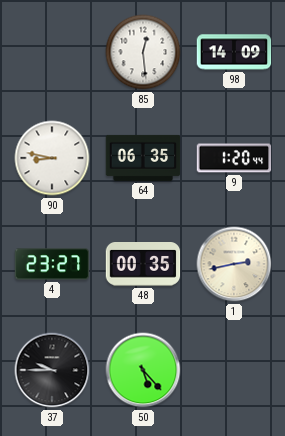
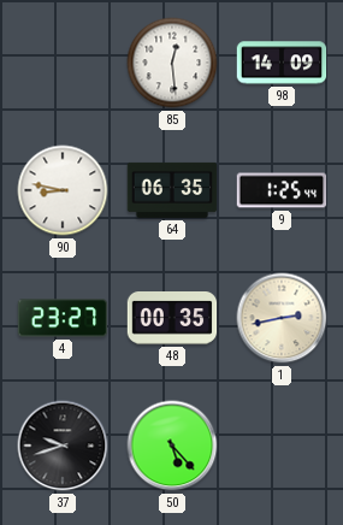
9: 1:20 -> 1:25 (282, 190)
37: 9:45 -> 9:42 (63, 446)
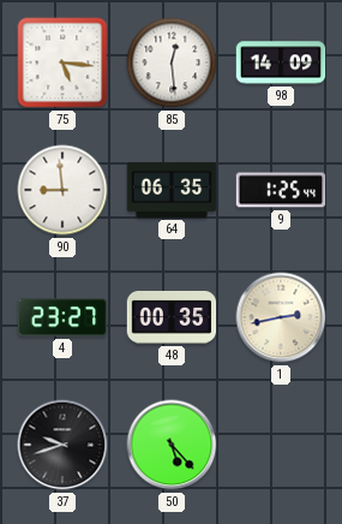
75: none -> 5:16 (62, 62)
90: 8:47 -> 8:59 (62, 190)
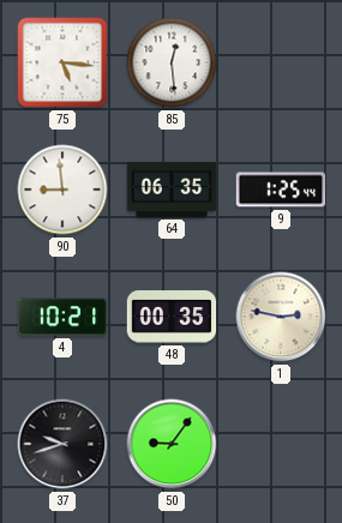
98: 14:09 -> none (281, 62)
4: 23:27 -> 10:21 (62, 317)
1: 2:43 -> 2:47 (281, 317)
50: 5:23 -> 9:06 (172, 444)
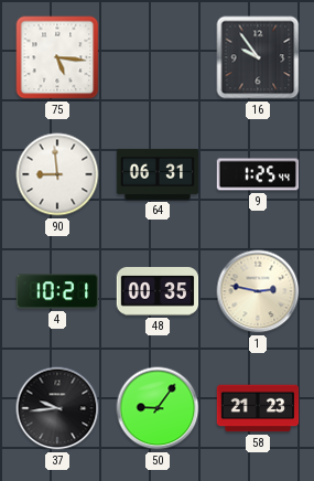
85: 12:29 -> none (172, 62)
16: none -> 9:54 (258, 57)
64: 06:35 -> 06:31 (158, 174)
37: 9:42 -> 9:44 (57, 408)
58: none -> 21:23 (258, 408)
